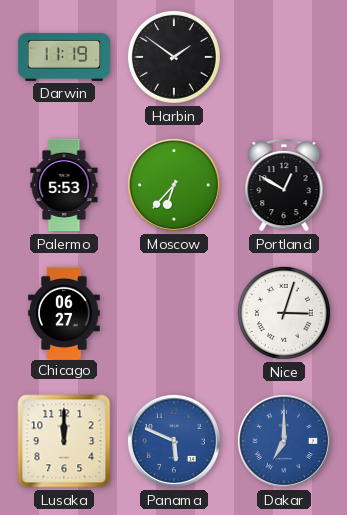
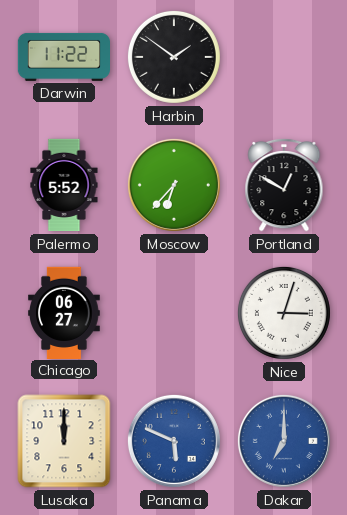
Darwin: 11:19 -> 11:22 (64, 57)
Palermo: 5:53 -> 5:52 (64, 185)
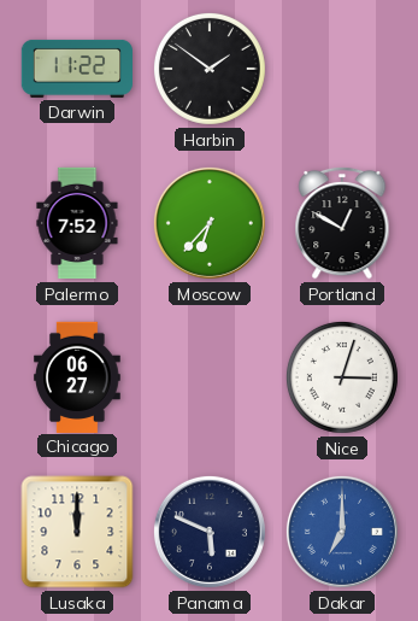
Palermo: 5:52 -> 7:52 (77, 223)
Panama dial: blue -> navy (210, 532)
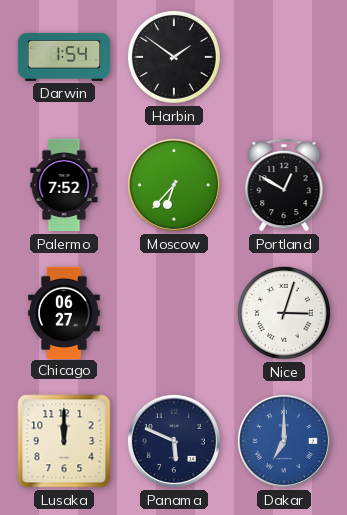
Darwin: 11:22 -> 1:54 (64, 57)
